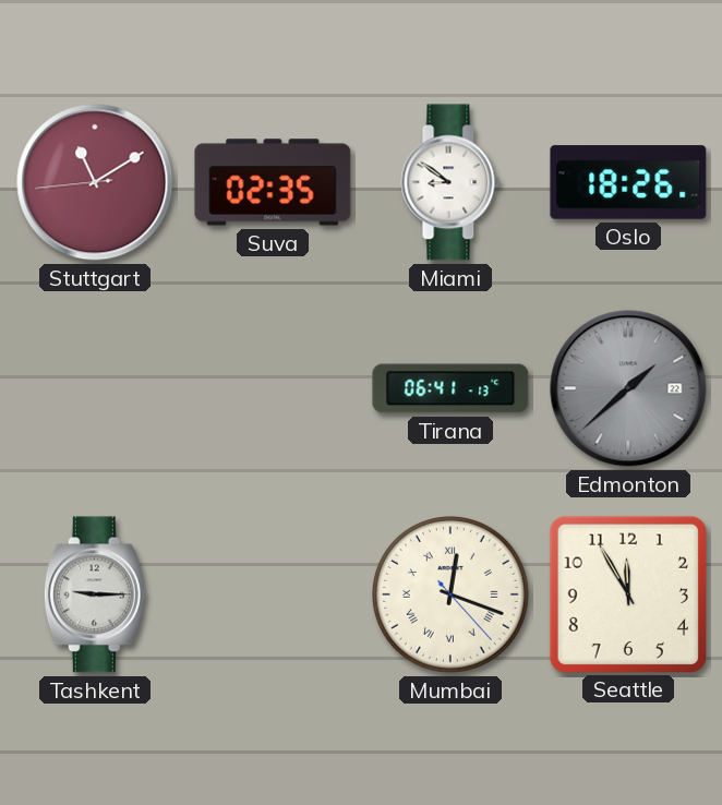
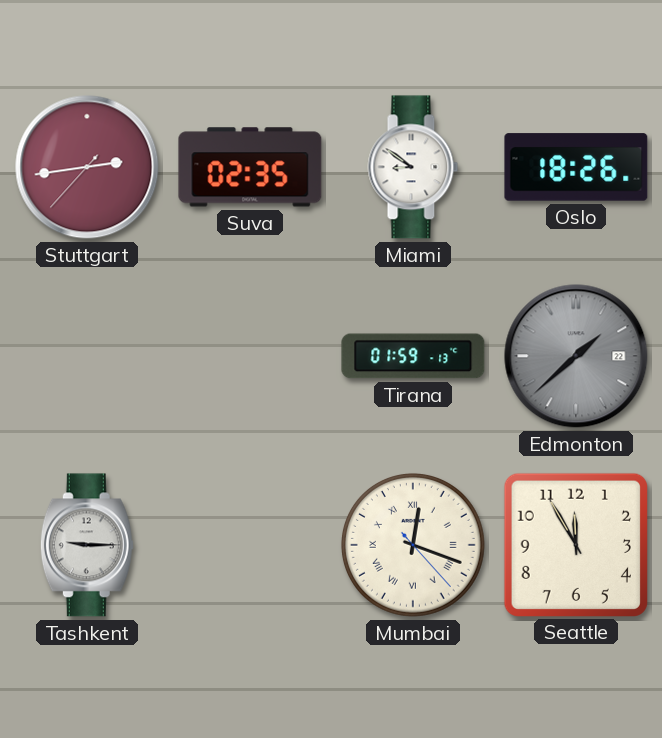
Stuttgart: 11:09 -> 2:43 (87, 167)
Tirana: 06:41 -> 01:59 (413, 356)
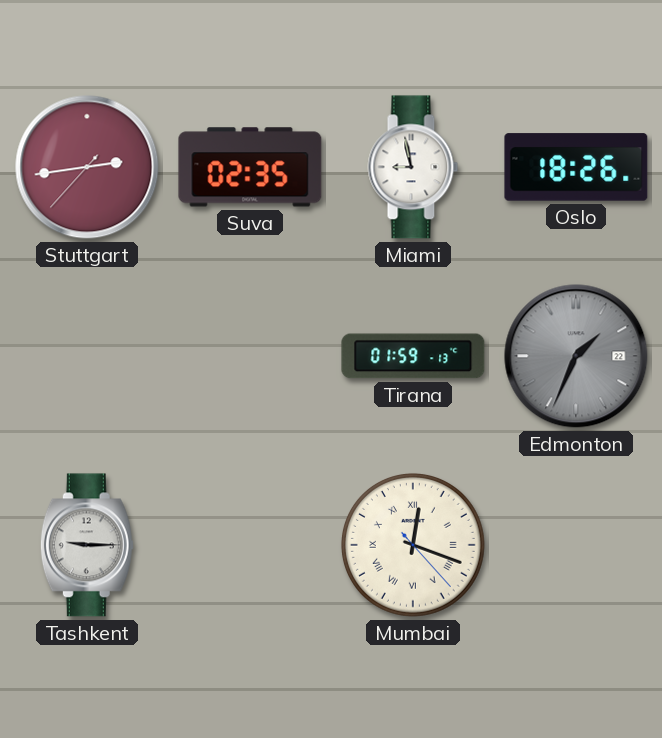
Miami: 8:51 -> 8:58 (413, 167)
Edmonton: 1:38 -> 1:34 (576, 356)
Seattle: 11:55 -> none (575, 544)
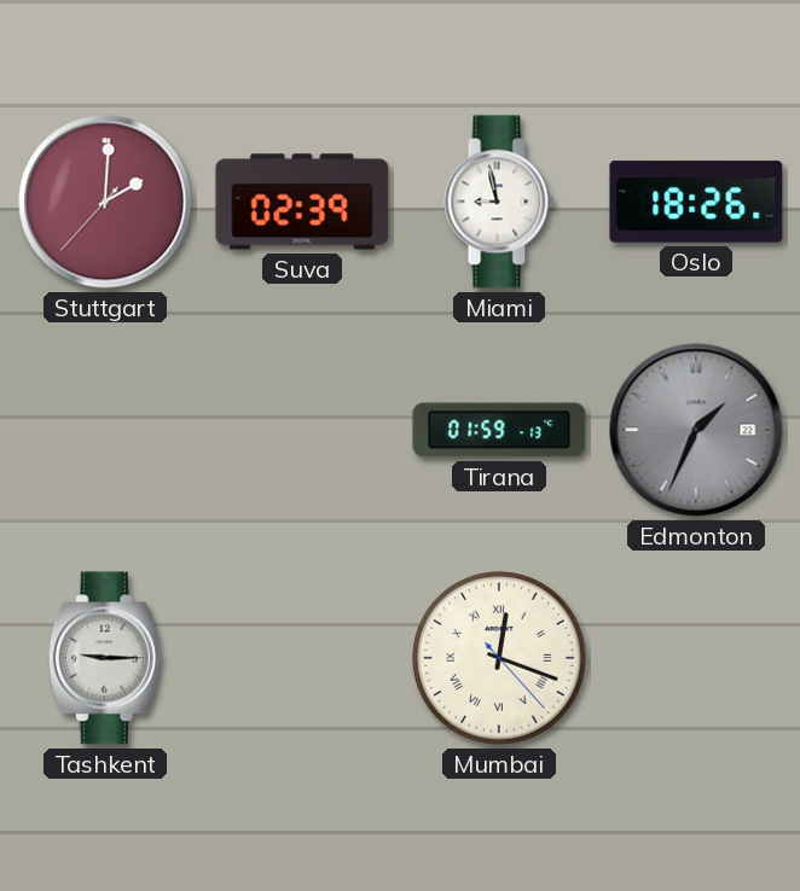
Stuttgart: 2:43 -> 2:00 (105, 202)
Suva: 02:35 -> 02:39 (302, 202)
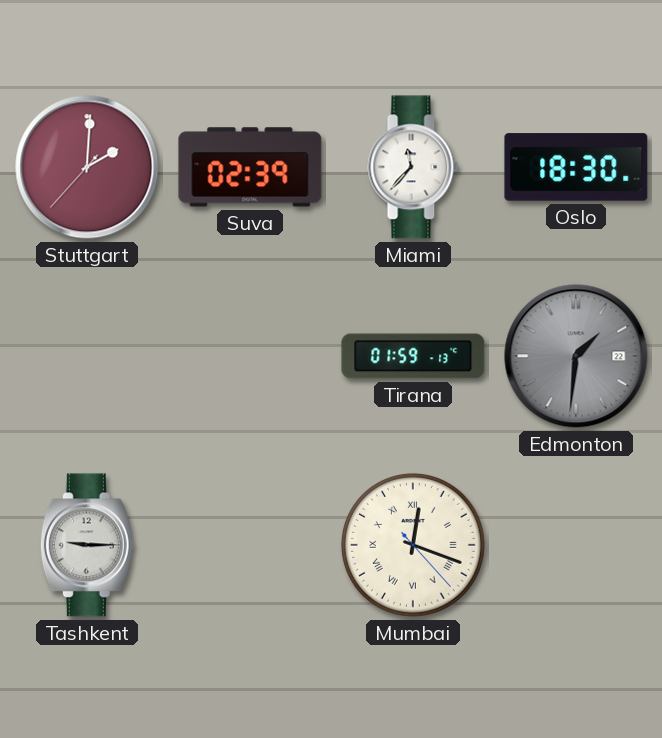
Miami: 8:58 -> 11:37 (413, 167)
Oslo: 18:26 -> 18:30 (576, 167)
Edmonton: 1:34 -> 1:31 (576, 356)
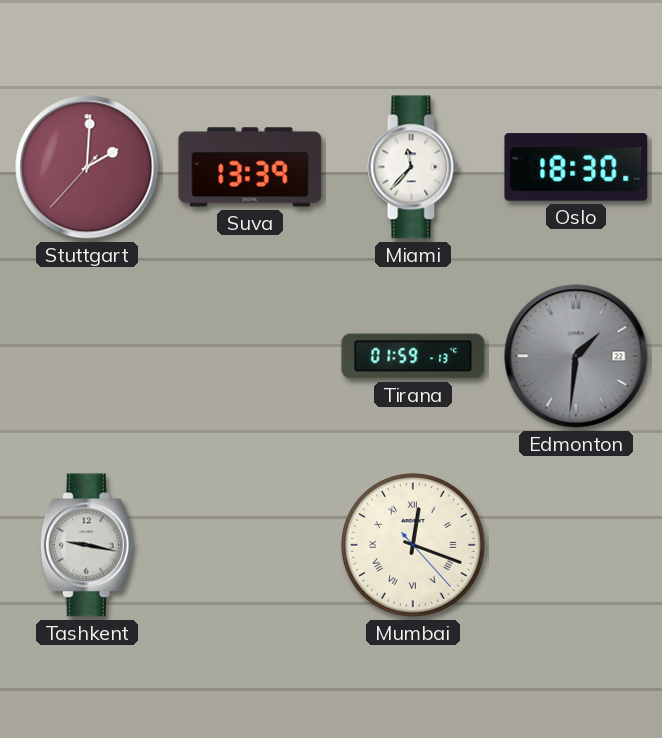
Suva: 02:39 -> 13:39 (250, 167)
Tashkent: 9:15 -> 9:17 (87, 545)
